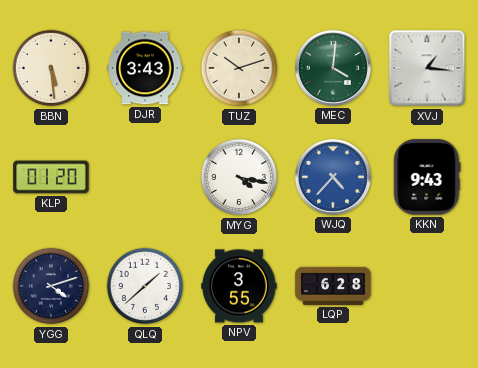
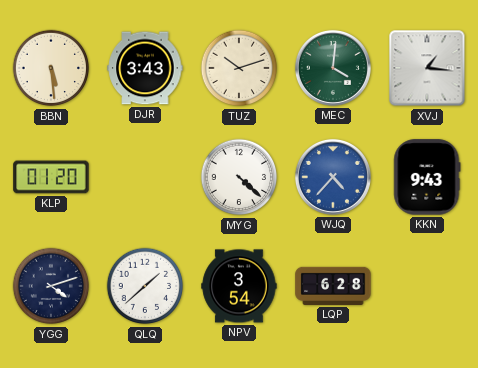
MYG: 4:17 -> 4:22 (239, 177)
NPV: 3:55 -> 3:54 (239, 286)
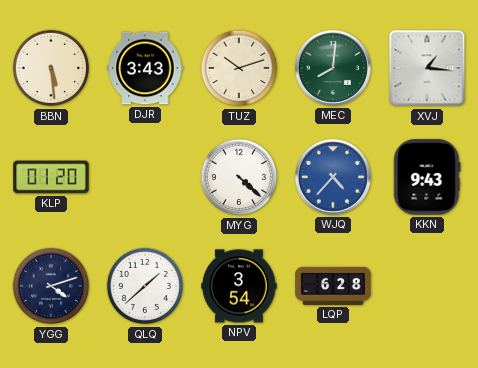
MEC: 4:01 -> 8:01 (333, 68)
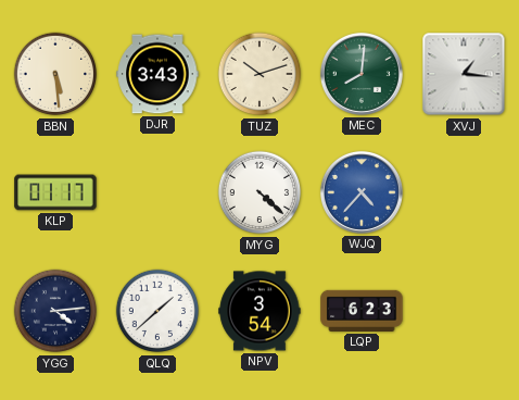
KLP: 01:20 -> 01:17 (55, 192)
KKN: 9:43 -> none (427, 177)
YGG: 4:12 -> 4:14 (55, 311)
LQP: 6:28 -> 6:23 (362, 311)
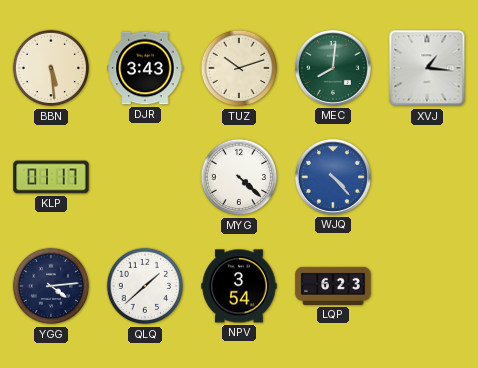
WJQ: 4:37 -> 4:23 (333, 177)
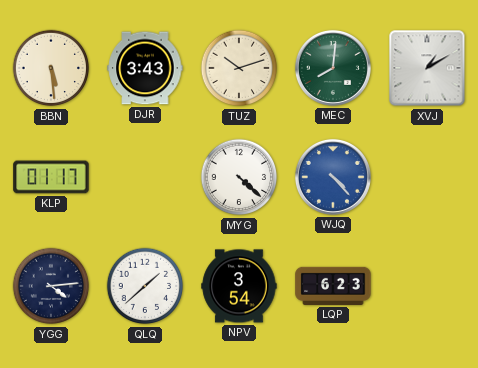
XVJ: 1:16 -> 1:10 (427, 68)
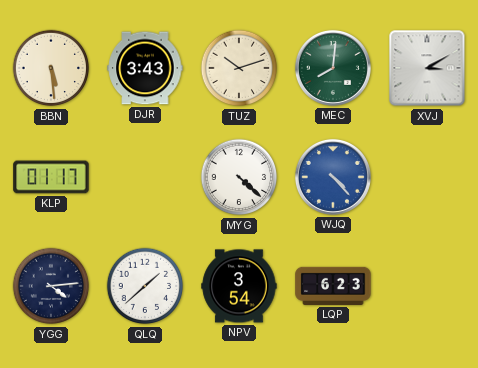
XVJ: 1:10 -> 3:10 (427, 68)
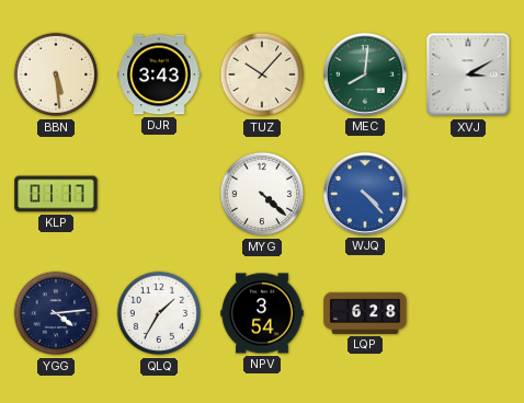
TUZ: 10:12 -> 10:07 (262, 74)
QLQ: 1:38 -> 1:35 (159, 313)
LQP: 6:23 -> 6:28 (365, 313)
